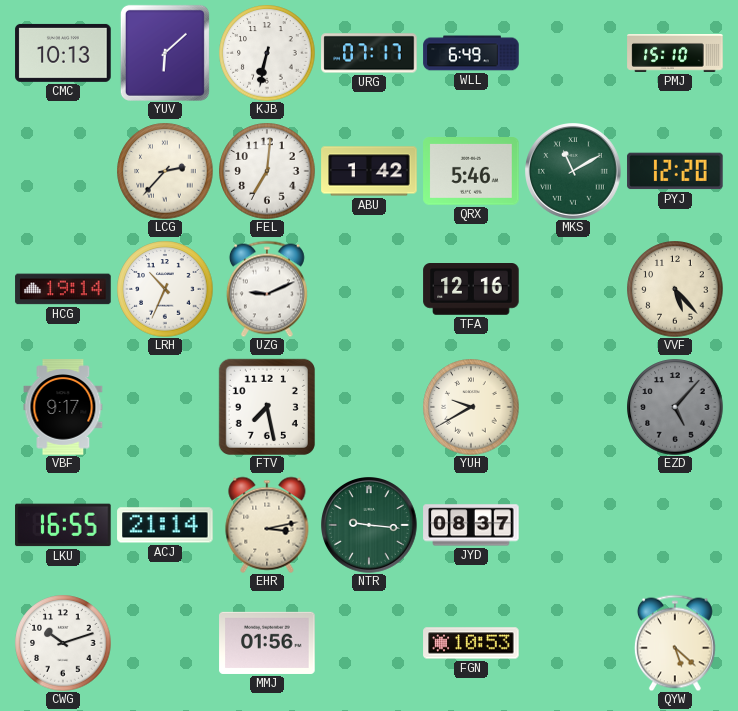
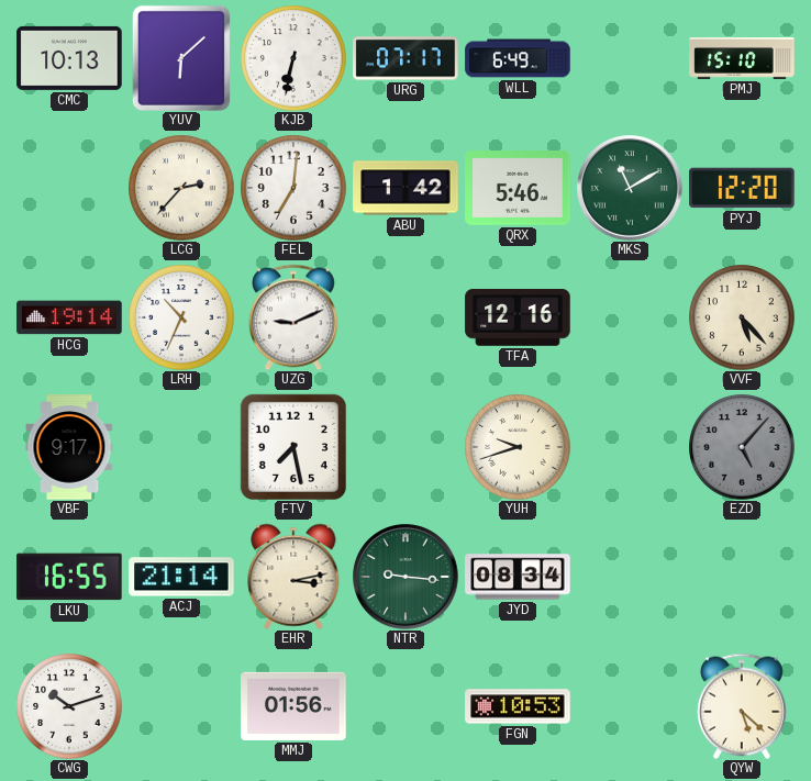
YUH: 9:40 -> 9:42 (518, 447)
JYD: 08:37 -> 08:34 (518, 577)
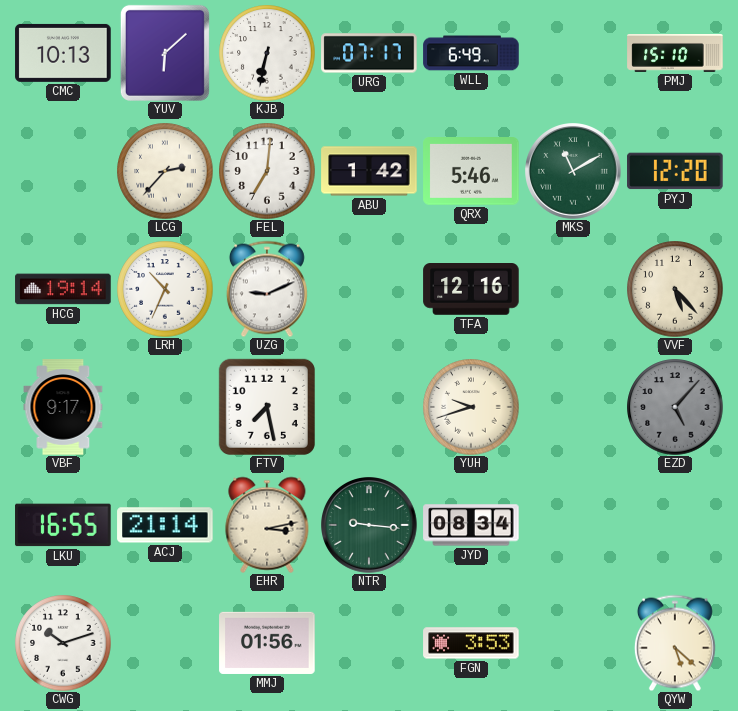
FGN: 10:53 -> 3:53 (471, 643)
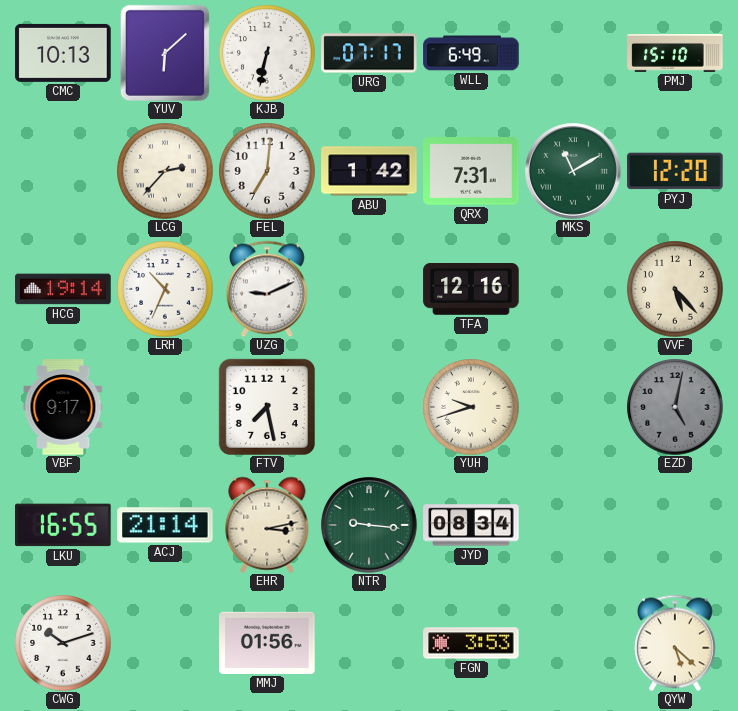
QRX: 5:46 -> 7:31 (471, 172)
EZD: 5:07 -> 5:02 (675, 407)
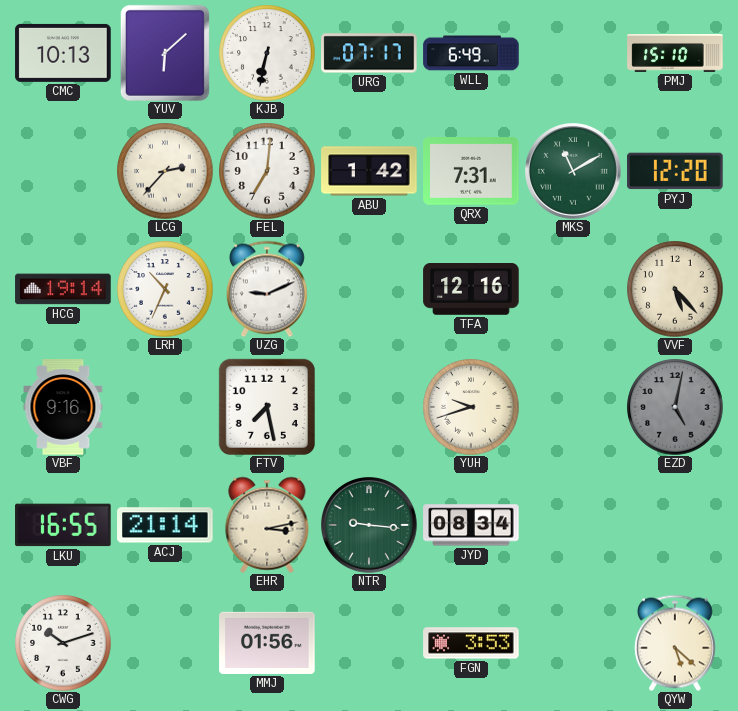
VBF: 9:17 -> 9:16 (63, 407)
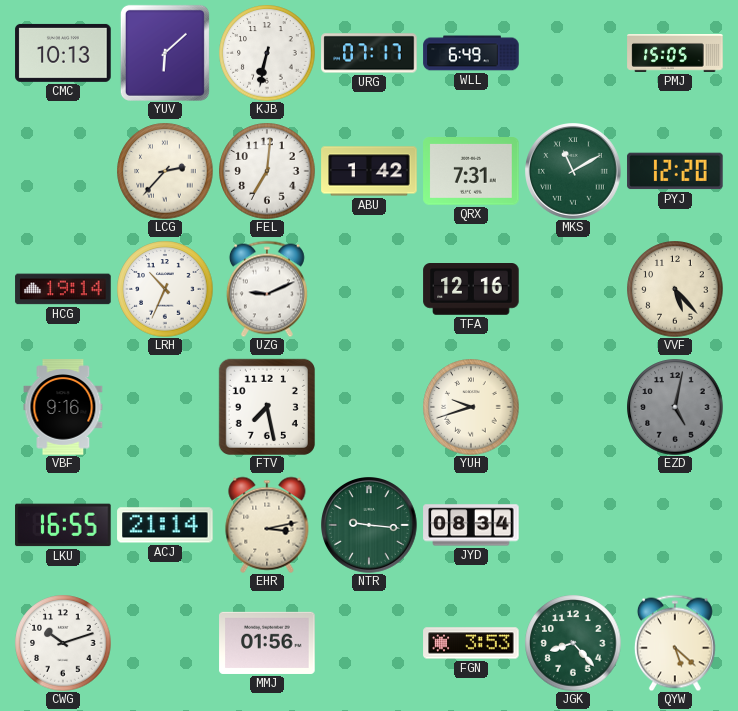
PMJ: 15:10 -> 15:05 (675, 54)
JGK: none -> 8:23 (573, 643)
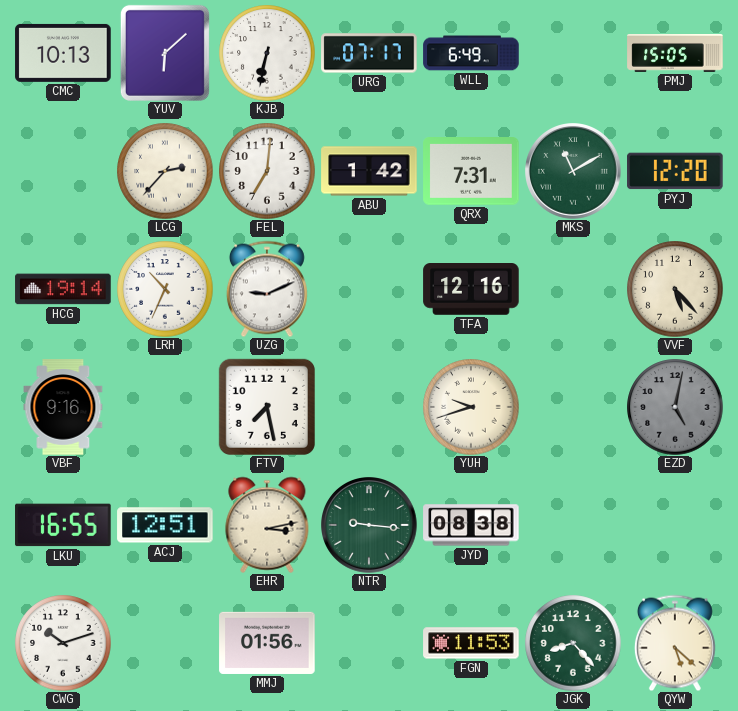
ACJ: 21:14 -> 12:51 (165, 525)
JYD: 08:34 -> 08:38 (471, 525)
FGN: 3:53 -> 11:53 (471, 643)
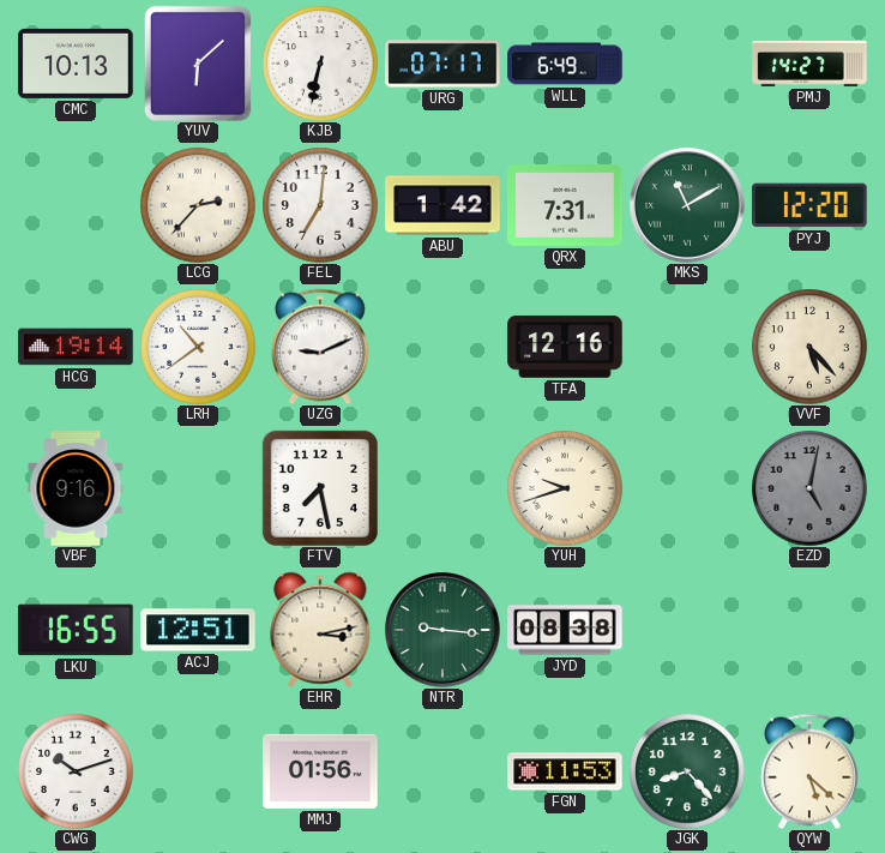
PMJ: 15:05 -> 14:27 (809, 65)
LRH: 10:34 -> 10:39 (198, 347)
